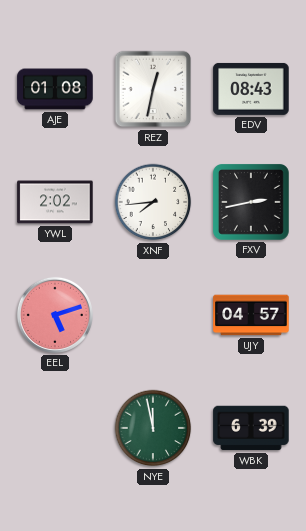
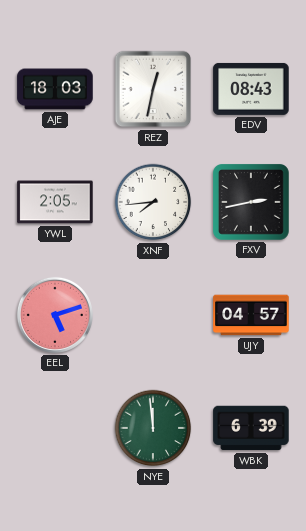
AJE: 01:08 -> 18:03 (55, 89)
YWL: 2:02 -> 2:05 (55, 202)
NYE: 11:58 -> 11:59 (153, 428)
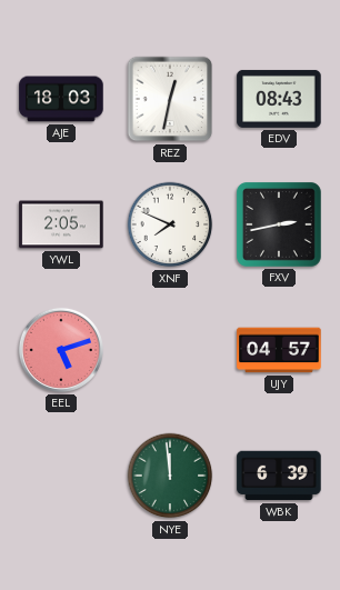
XNF: 7:44 -> 7:49 (170, 224)
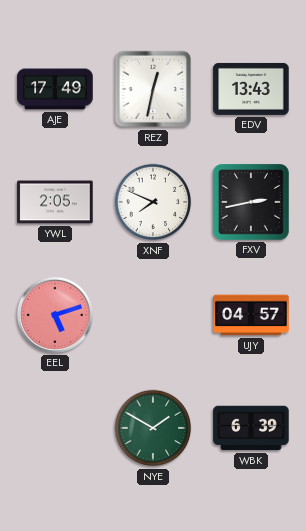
AJE: 18:03 -> 17:49 (55, 89)
EDV: 08:43 -> 13:43 (251, 89)
NYE: 11:59 -> 1:50 (153, 428)
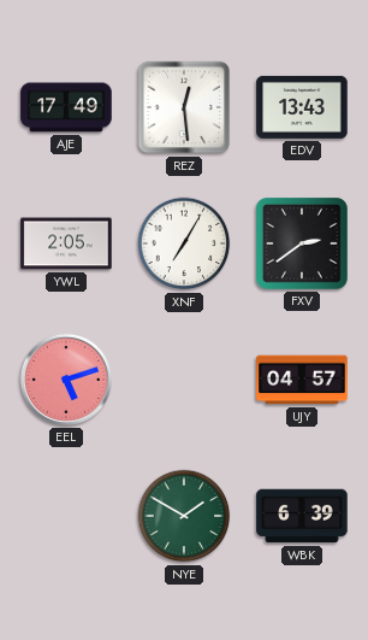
REZ: 12:32 -> 12:29 (184, 107)
XNF: 7:49 -> 7:05 (184, 243)
FXV: 2:43 -> 2:39 (302, 243)
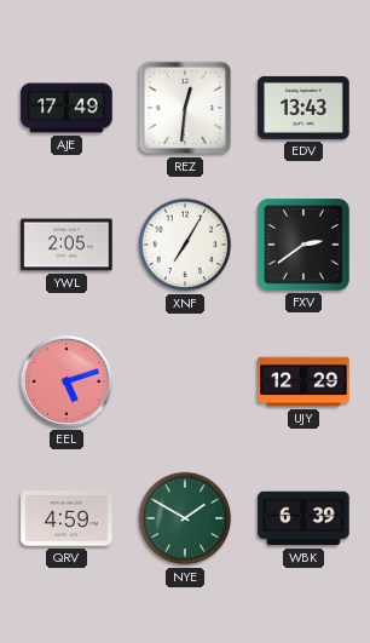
REZ: 12:29 -> 12:31 (185, 108)
UJY: 04:57 -> 12:29 (303, 381)
QRV: none -> 4:59 (67, 518)
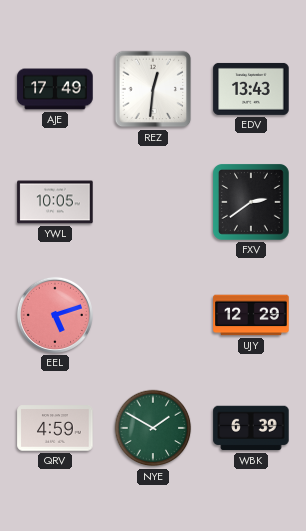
YWL: 2:05 -> 10:05 (55, 202)
XNF: 7:05 -> none (185, 245)
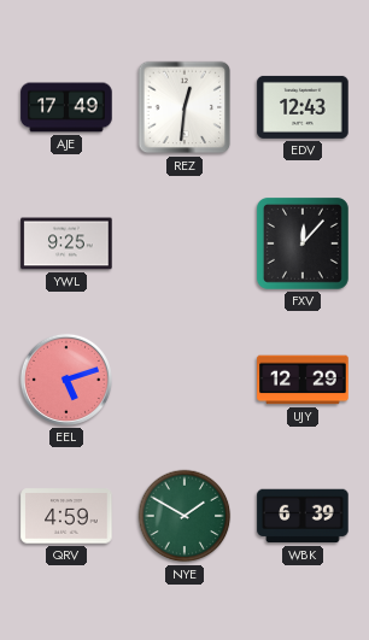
EDV: 13:43 -> 12:43 (303, 107)
YWL: 10:05 -> 9:25 (66, 243)
FXV: 2:39 -> 12:07 (303, 243)
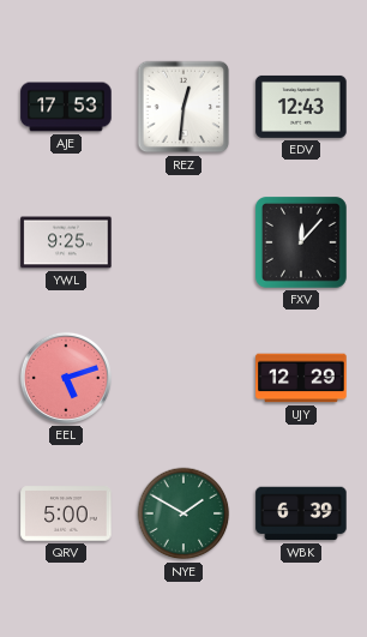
AJE: 17:49 -> 17:53 (66, 107)
QRV: 4:59 -> 5:00 (66, 513)
